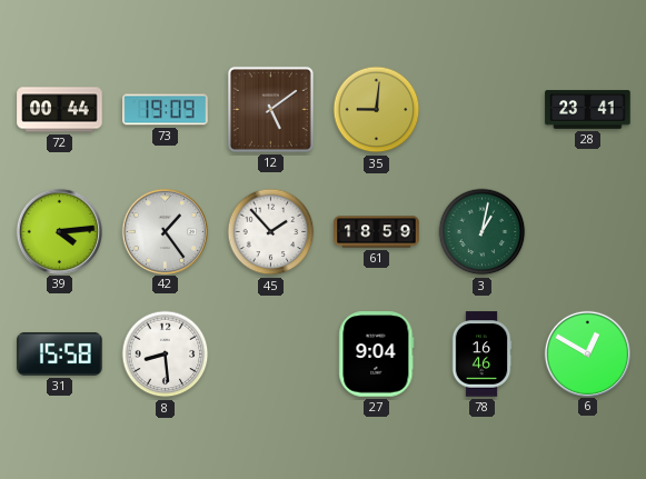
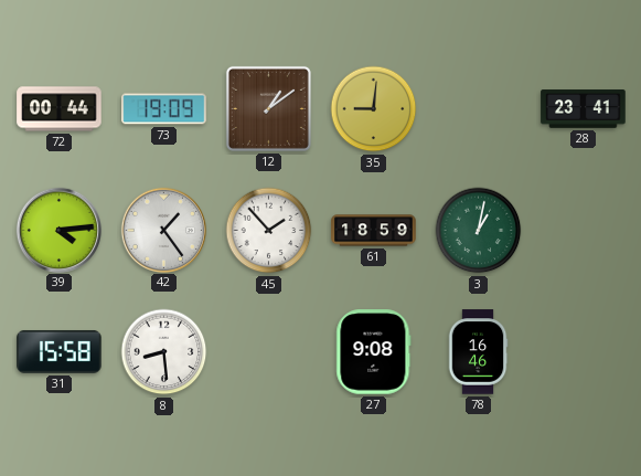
12: 5:09 -> 1:09 (268, 108)
27: 9:04 -> 9:08 (374, 352)
6: 12:50 -> none (587, 353)
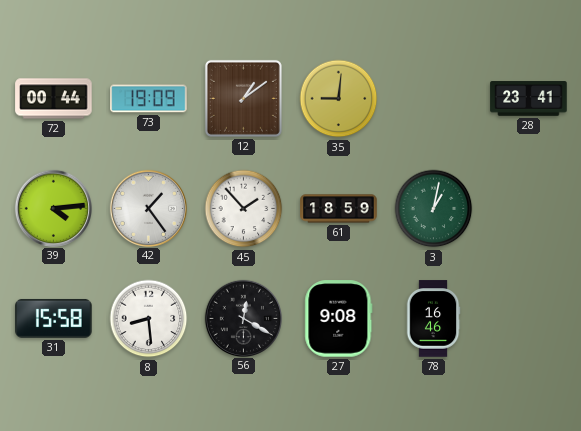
56: none -> 12:20 (243, 318)
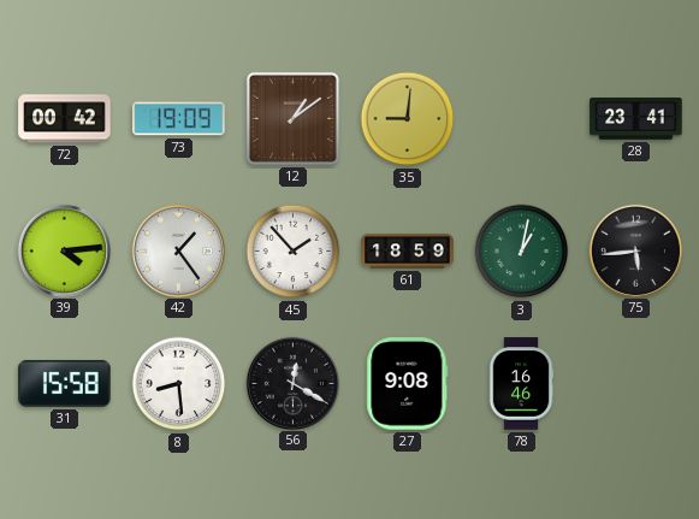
72: 00:44 -> 00:42 (65, 119)
75: none -> 5:44 (635, 250)
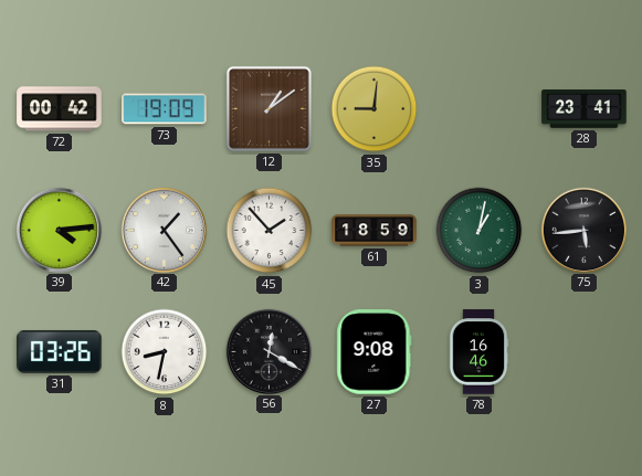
31: 15:58 -> 03:26 (60, 351)
8: 8:29 -> 8:32 (165, 352)
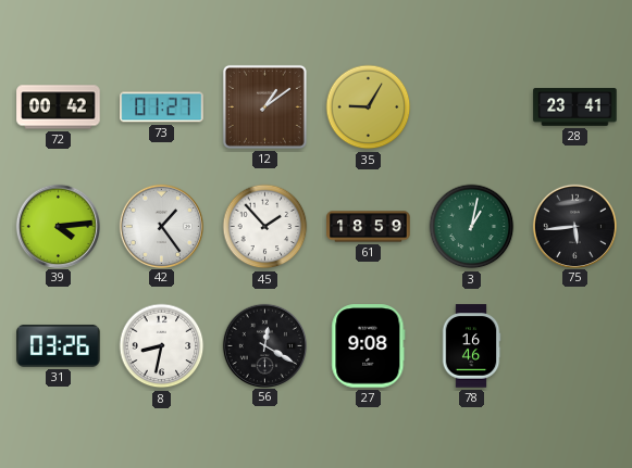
73: 19:09 -> 01:27 (162, 107)
35: 9:01 -> 9:05 (369, 107)
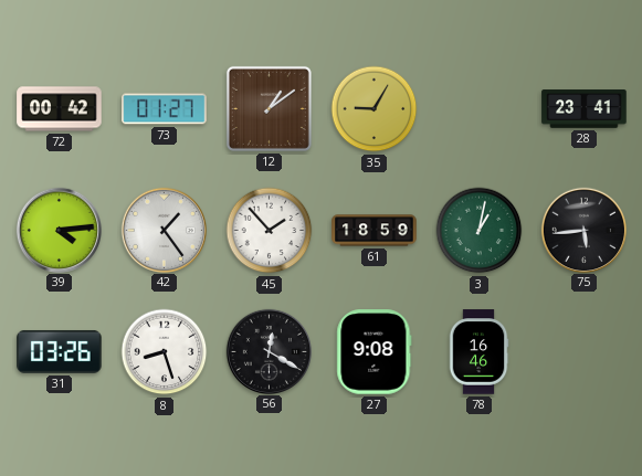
8: 8:32 -> 8:27 (165, 352)
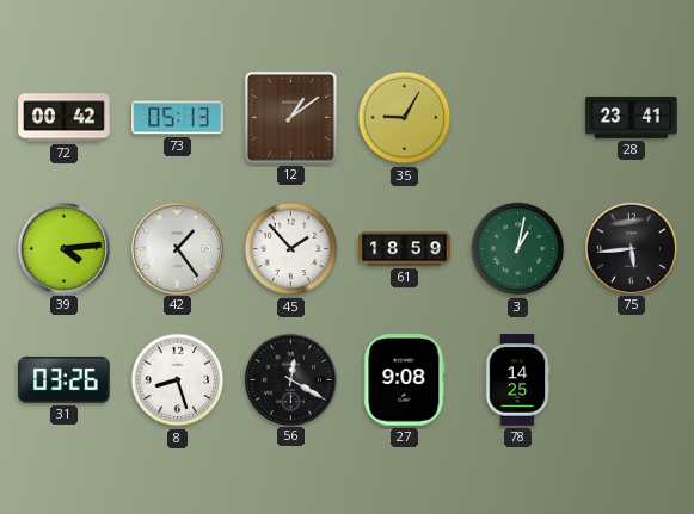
73: 01:27 -> 05:13 (178, 118)
78: 16:46 -> 14:25 (517, 380)
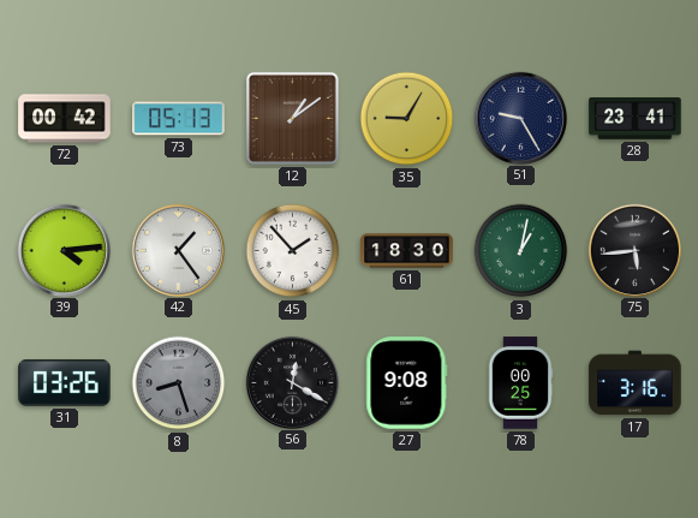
51: none -> 9:25 (520, 118)
61: 18:59 -> 18:30 (407, 251)
8 dial: white -> grey (179, 383)
78: 14:25 -> 00:25 (520, 383)
17: none -> 3:16 (636, 383)
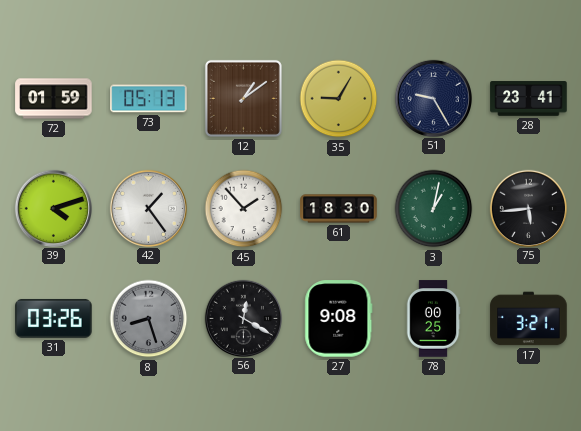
72: 00:42 -> 01:59 (54, 99)
39: 4:14 -> 4:12 (53, 208)
17: 3:16 -> 3:21 (529, 319)
